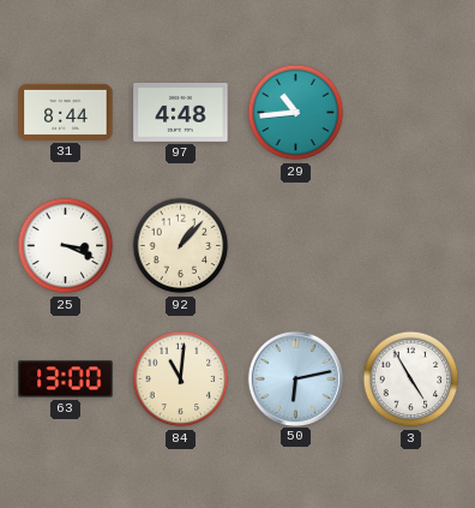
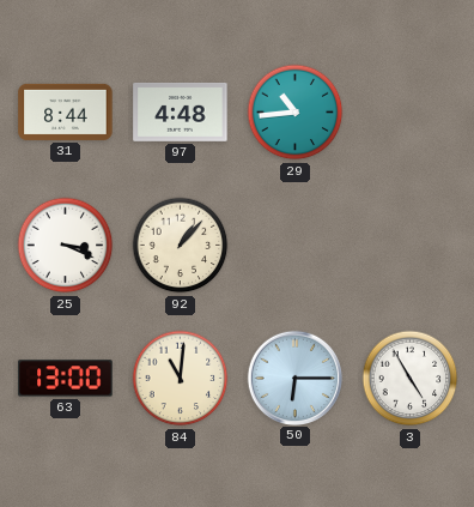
50: 6:13 -> 6:15 (294, 378)
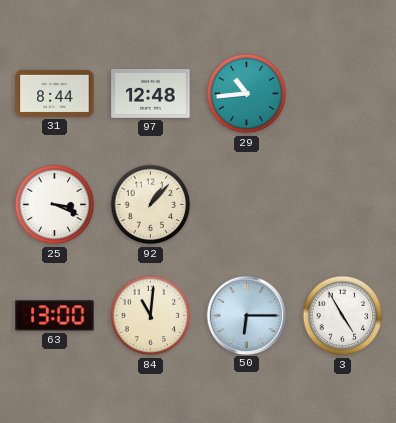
97: 4:48 -> 12:48 (151, 93)
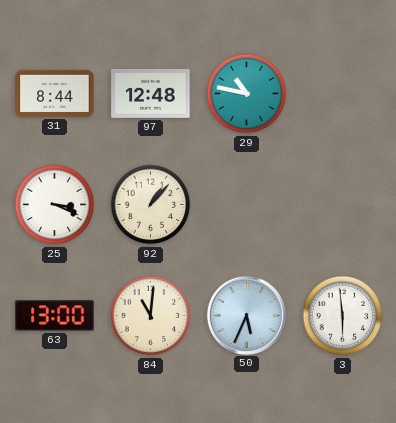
29: 10:44 -> 10:47 (247, 94)
50: 6:15 -> 5:34 (246, 315)
3: 4:55 -> 5:59 (343, 316)
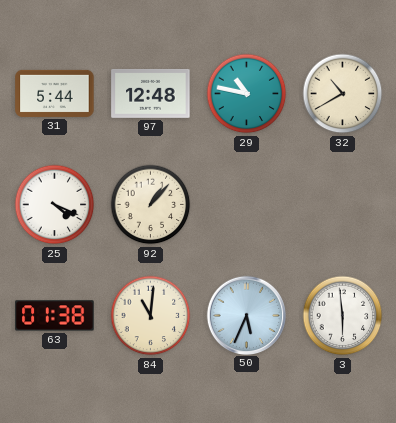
31: 8:44 -> 5:44 (55, 93)
32: none -> 10:40 (343, 94)
25: 3:19 -> 4:19 (55, 205)
63: 13:00 -> 01:38 (55, 316)
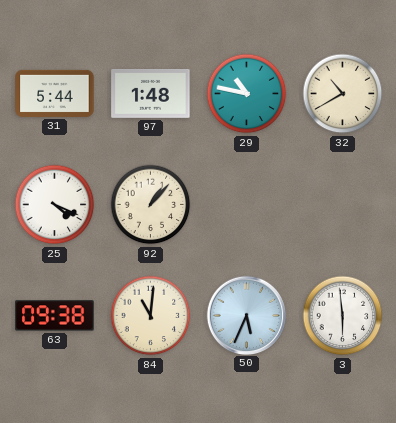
97: 12:48 -> 1:48 (151, 93)
63: 01:38 -> 09:38 (55, 316)
